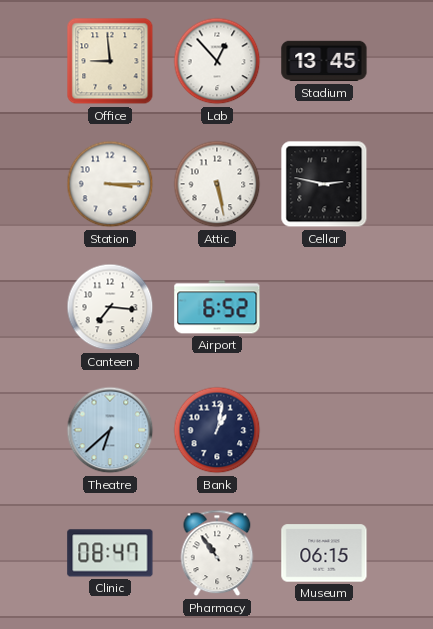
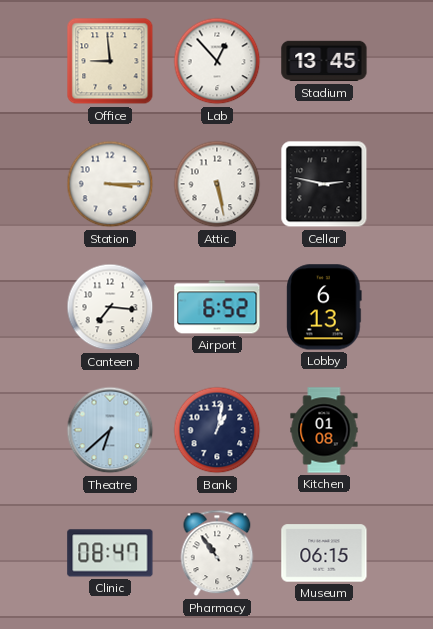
Lobby: none -> 6:13 (324, 307)
Kitchen: none -> 01:08 (324, 430)
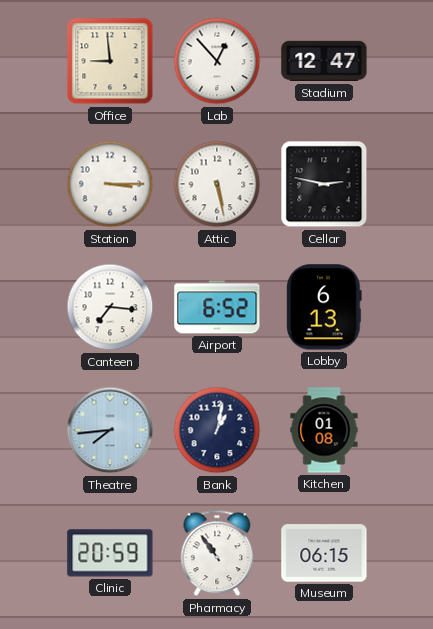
Stadium: 13:45 -> 12:47 (324, 61)
Theatre: 6:38 -> 7:44 (110, 430)
Clinic: 08:47 -> 20:59 (110, 553)
